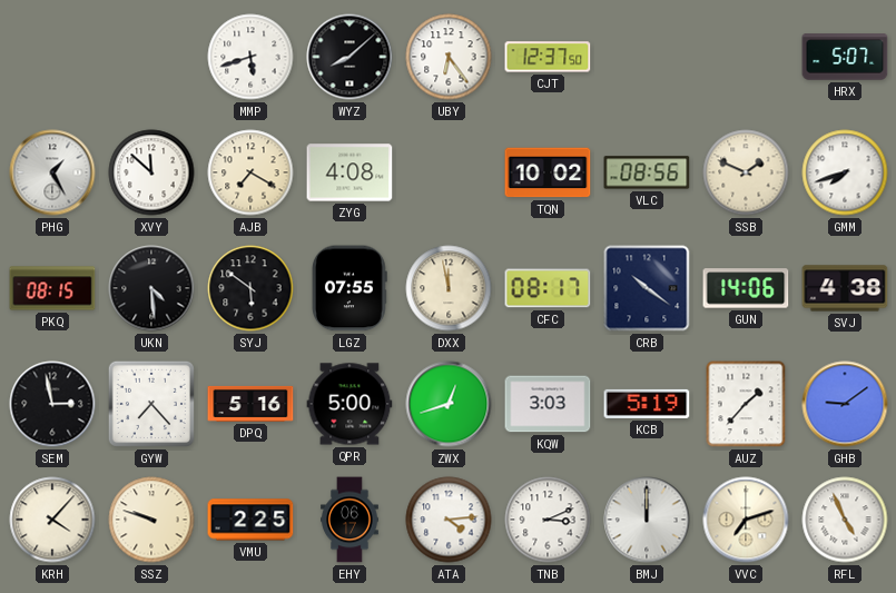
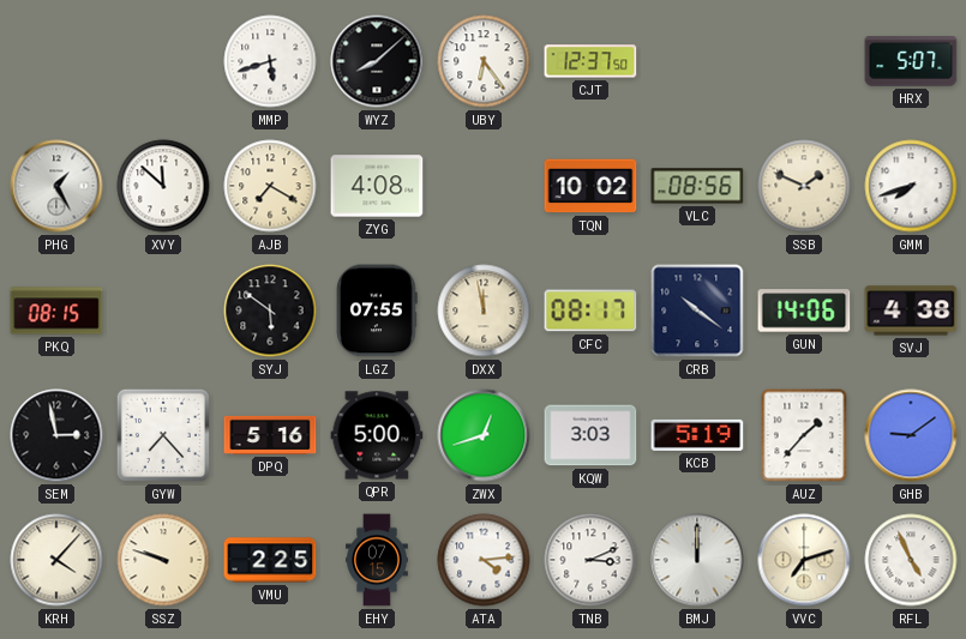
UKN: 4:29 -> none (151, 288)
EHY: 06:17 -> 07:15 (377, 560)
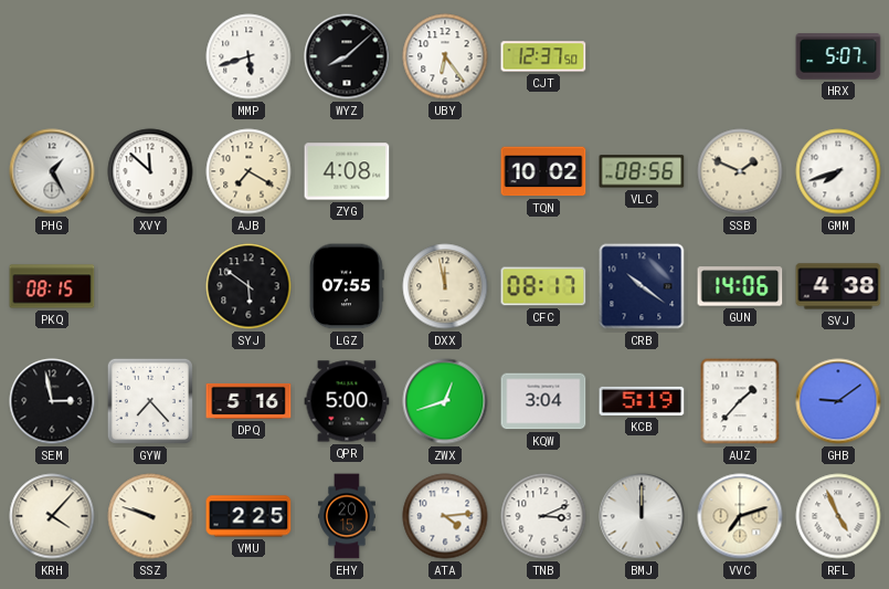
KQW: 3:03 -> 3:04 (543, 401)
EHY: 07:15 -> 20:15 (347, 516)
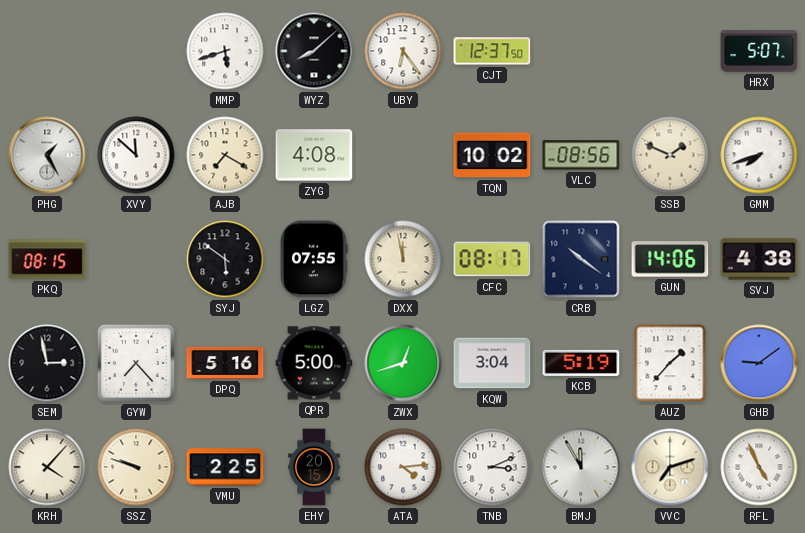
BMJ: 12:00 -> 11:55 (581, 467)
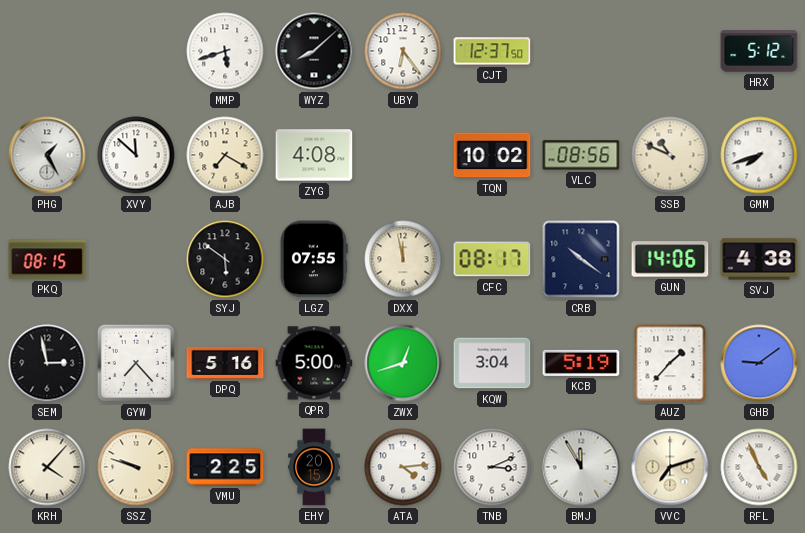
HRX: 5:07 -> 5:12 (759, 51)
SSB: 1:49 -> 10:49 (670, 155)
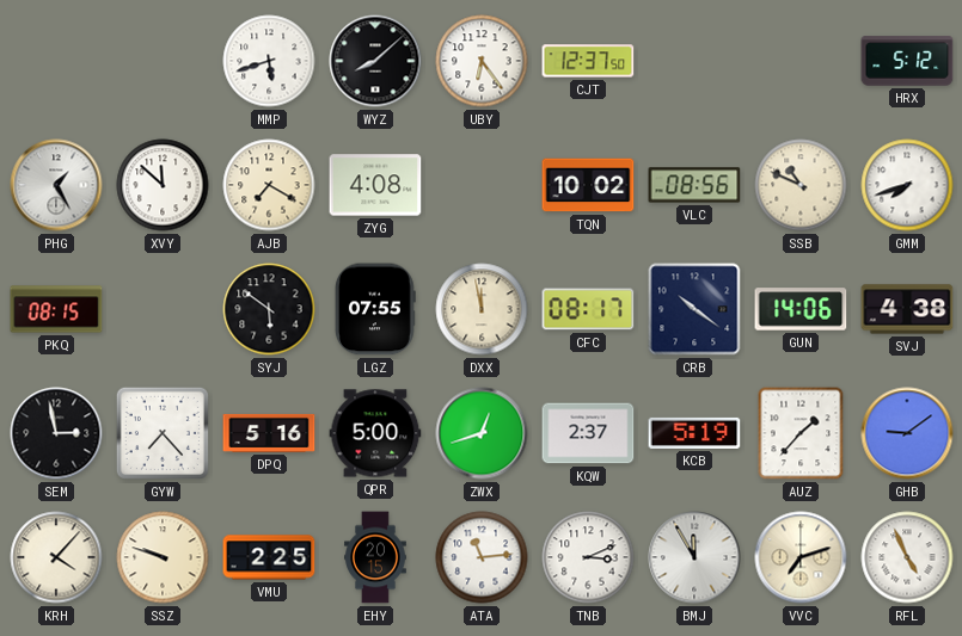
KQW: 3:04 -> 2:37 (588, 433)
ATA: 4:14 -> 11:14 (482, 557)
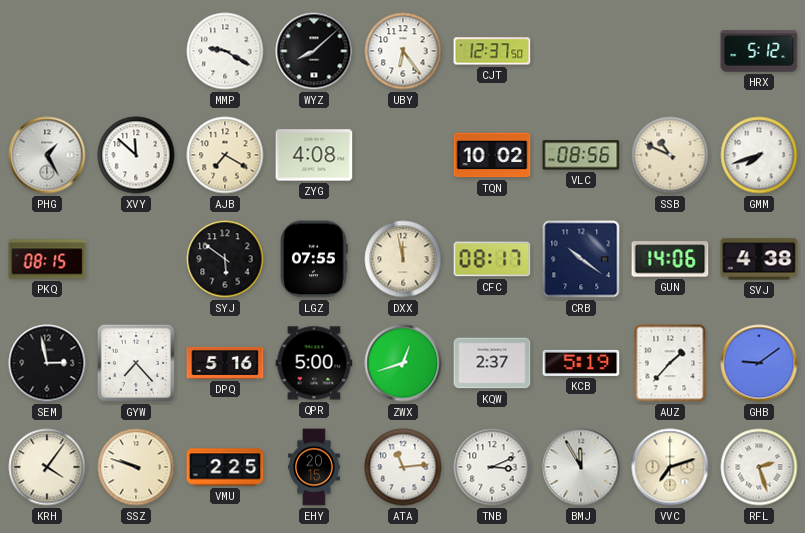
MMP: 5:42 -> 9:20 (225, 51)
KRH: 4:07 -> 4:06 (47, 467)
RFL: 4:56 -> 2:27 (759, 467)
